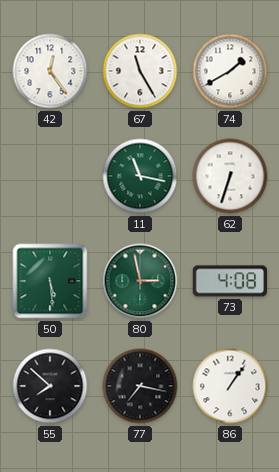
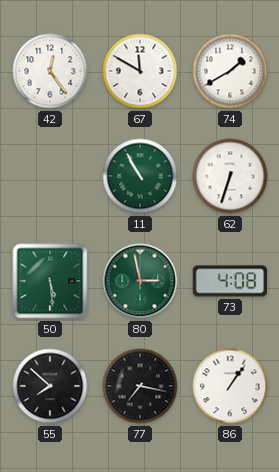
67: 11:25 -> 11:50 (140, 71)
11: 11:17 -> 10:55 (140, 176)
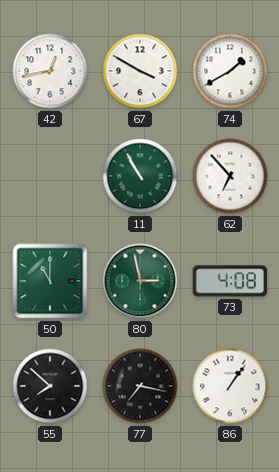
42: 12:24 -> 12:43 (50, 71)
67: 11:50 -> 3:50 (140, 71)
62: 6:33 -> 6:53 (230, 176)
50: 5:29 -> 11:00 (50, 281)
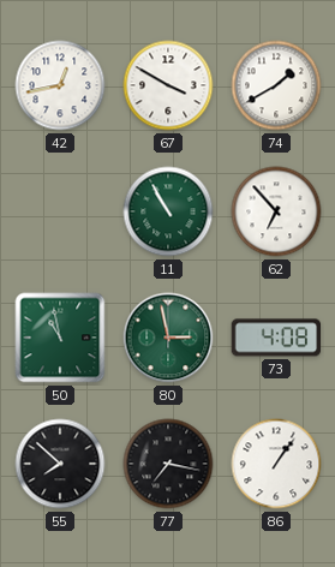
50: 11:00 -> 10:58 (60, 338)
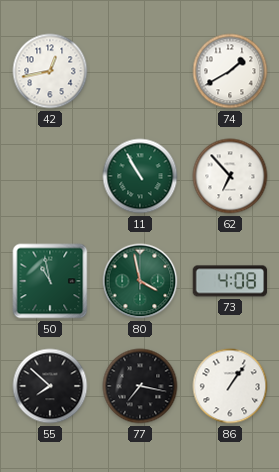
67: 3:50 -> none (168, 85)
80: 2:58 -> 3:58 (140, 281)
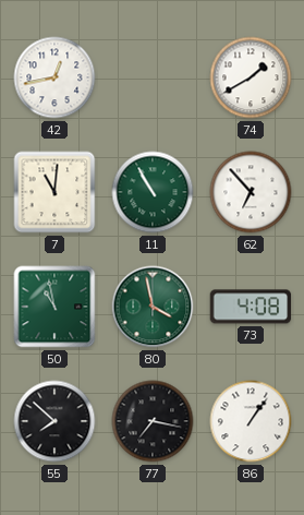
7: none -> 11:01 (54, 192)
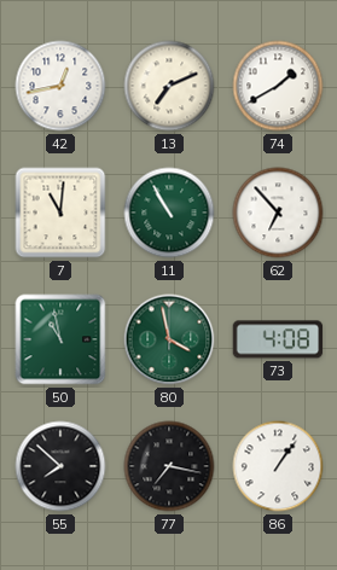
13: none -> 7:11 (169, 86)
